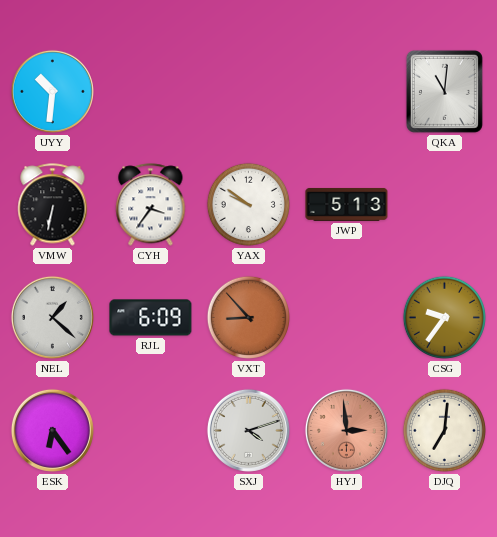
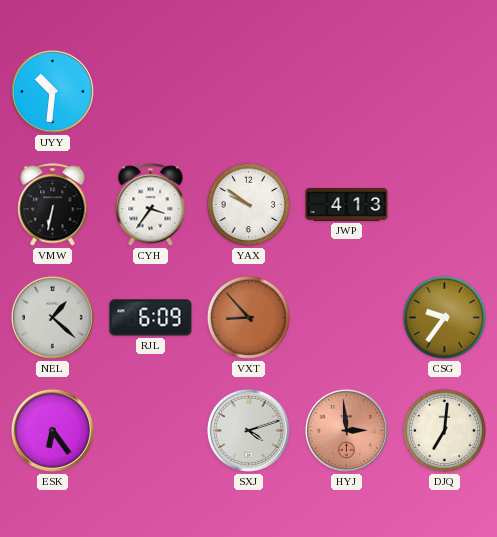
QKA: 11:01 -> none (444, 91)
JWP: 5:13 -> 4:13 (347, 204)
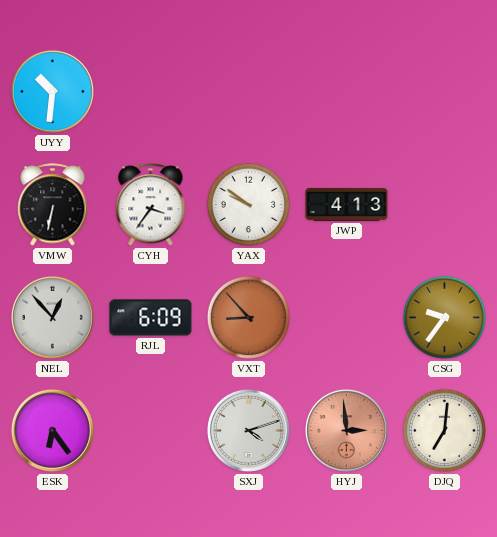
NEL: 1:22 -> 12:53 (52, 317)
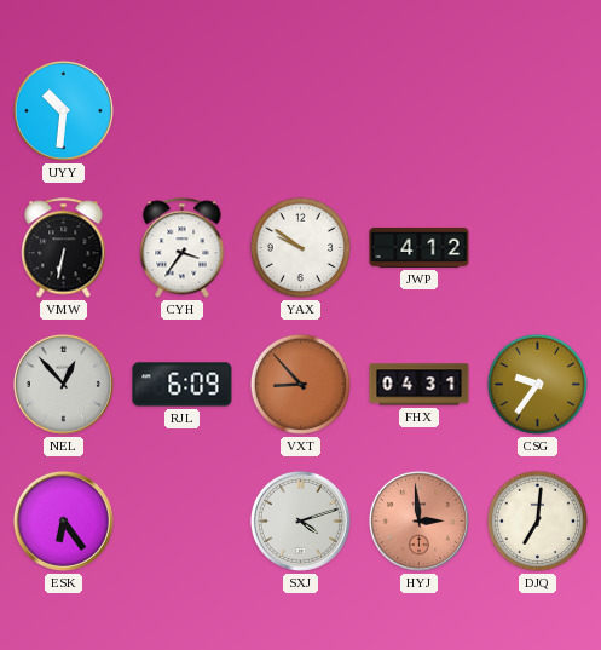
JWP: 4:13 -> 4:12 (420, 247)
FHX: none -> 04:31 (420, 385)
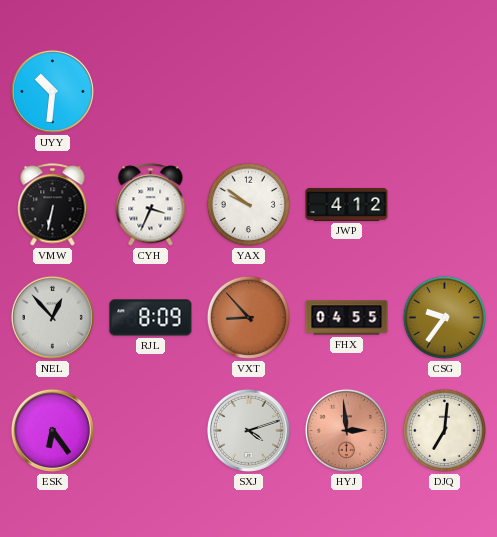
CYH: 3:36 -> 3:34 (151, 205)
RJL: 6:09 -> 8:09 (151, 318)
FHX: 04:31 -> 04:55 (347, 318)
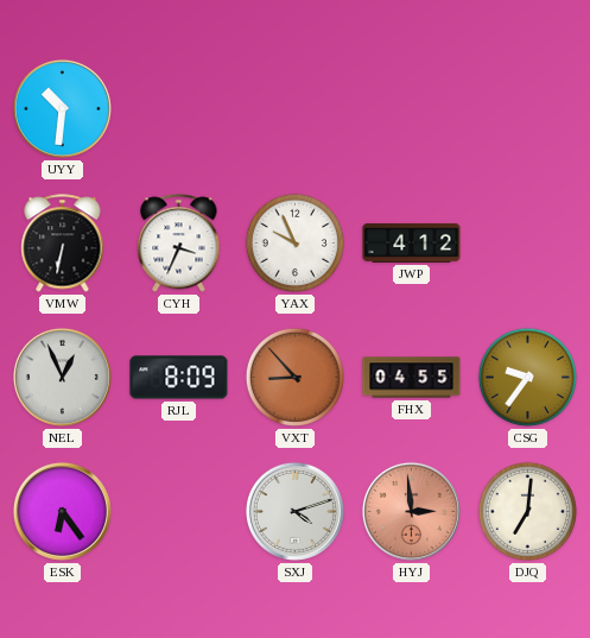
YAX: 9:51 -> 9:56 (294, 242)
NEL: 12:53 -> 12:56 (62, 377)
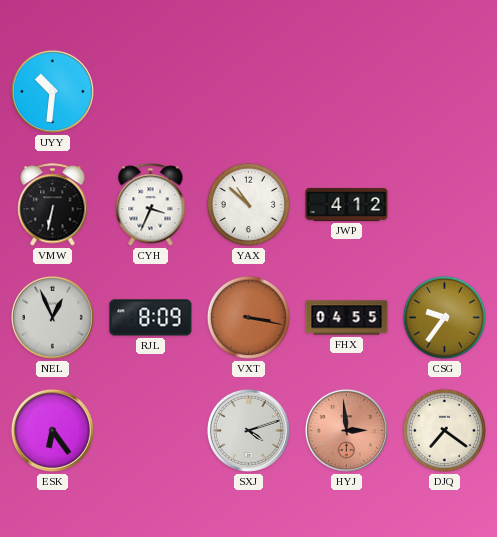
YAX: 9:56 -> 10:52 (248, 204)
VXT: 8:53 -> 3:17 (248, 317)
DJQ: 7:01 -> 7:21 (444, 430)
